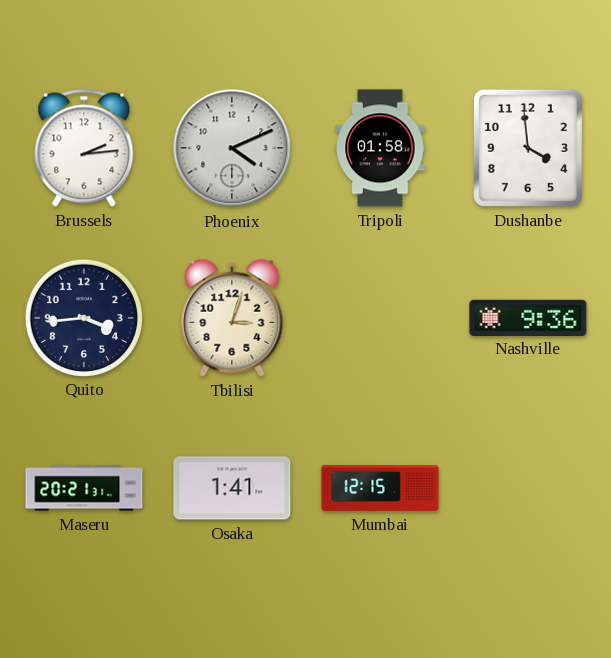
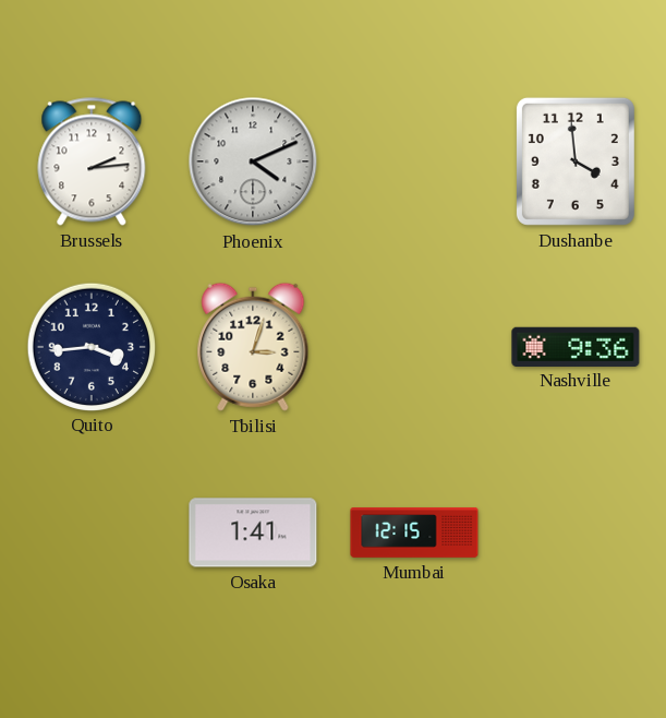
Tripoli: 01:58 -> none (380, 148)
Maseru: 20:21 -> none (84, 488)
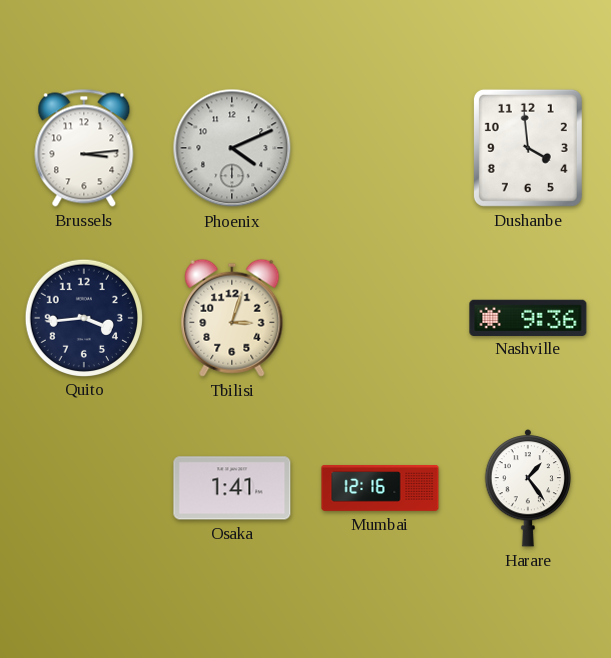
Brussels: 2:14 -> 3:14 (84, 148)
Mumbai: 12:15 -> 12:16 (380, 488)
Harare: none -> 1:24 (528, 489)
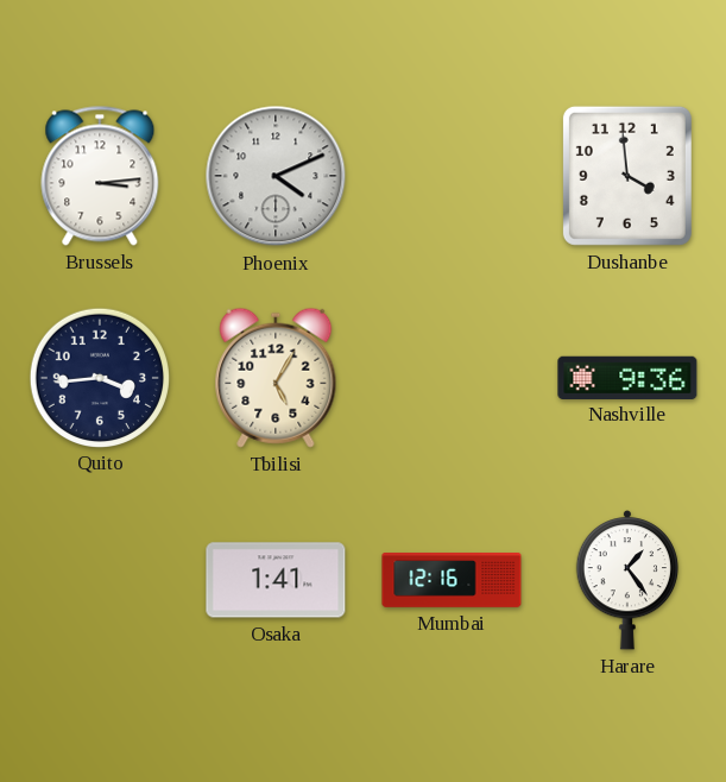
Tbilisi: 3:03 -> 5:05 (276, 378)
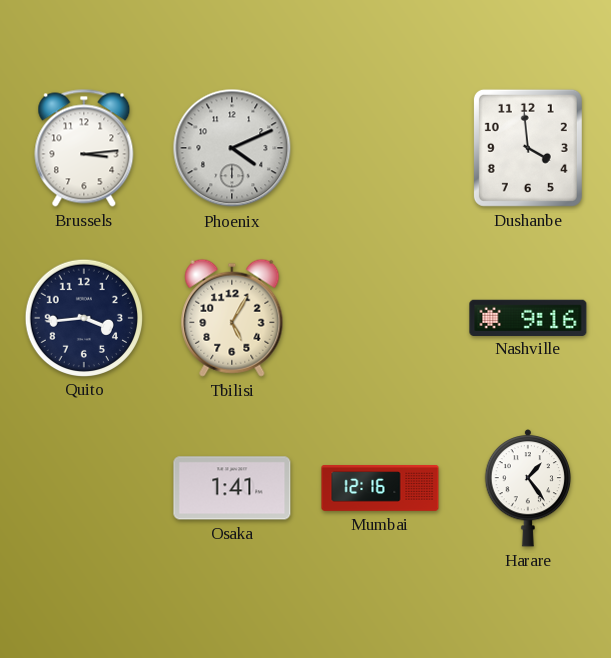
Nashville: 9:36 -> 9:16 (528, 317)
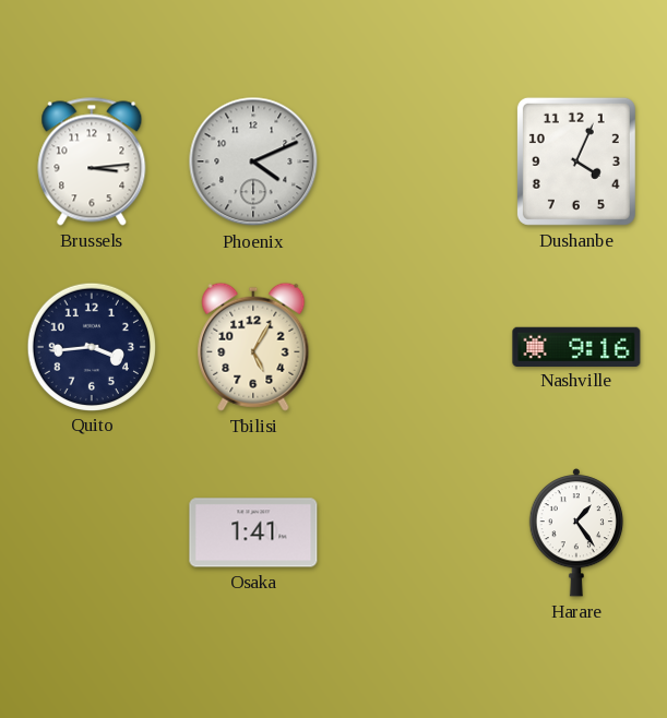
Dushanbe: 3:59 -> 4:04 (576, 161)
Mumbai: 12:16 -> none (380, 488)
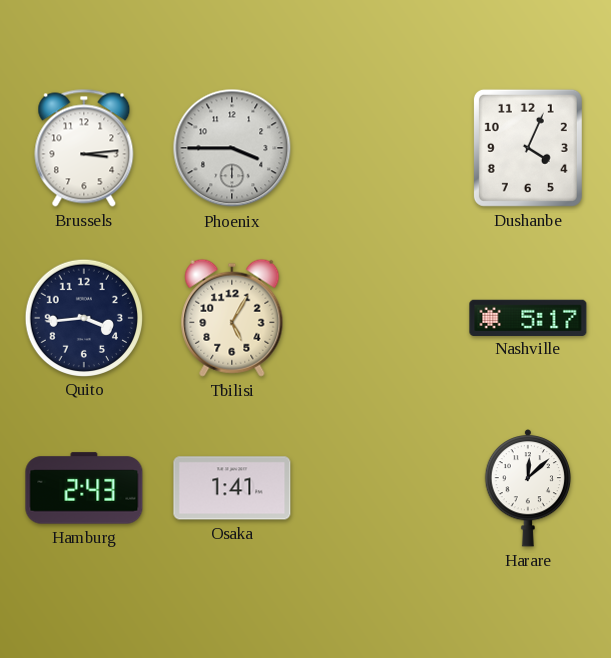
Phoenix: 4:11 -> 3:45 (232, 148)
Nashville: 9:16 -> 5:17 (528, 317)
Hamburg: none -> 2:43 (84, 488)
Harare: 1:24 -> 12:08 (528, 489)
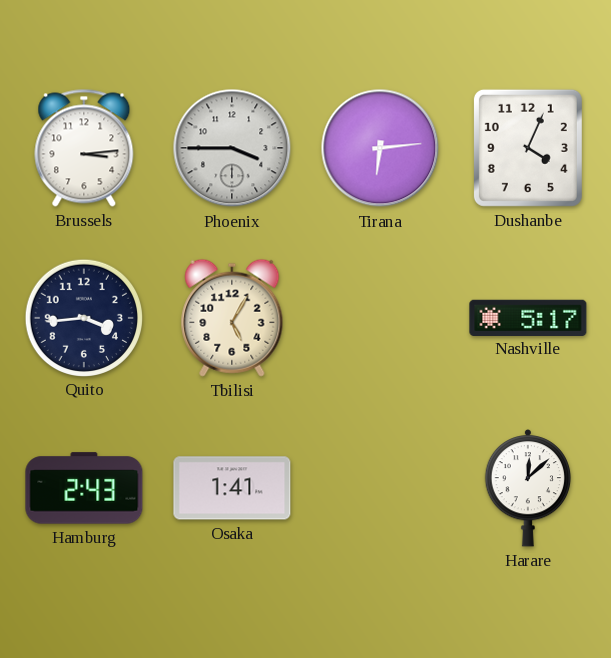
Tirana: none -> 6:14 (380, 148)
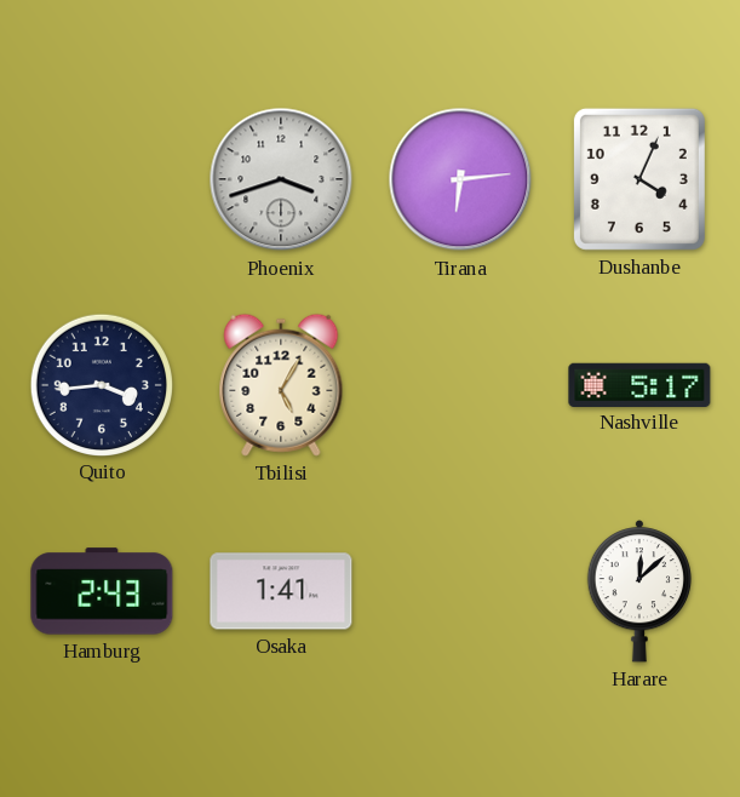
Brussels: 3:14 -> none (84, 148)
Phoenix: 3:45 -> 3:42 (281, 179)
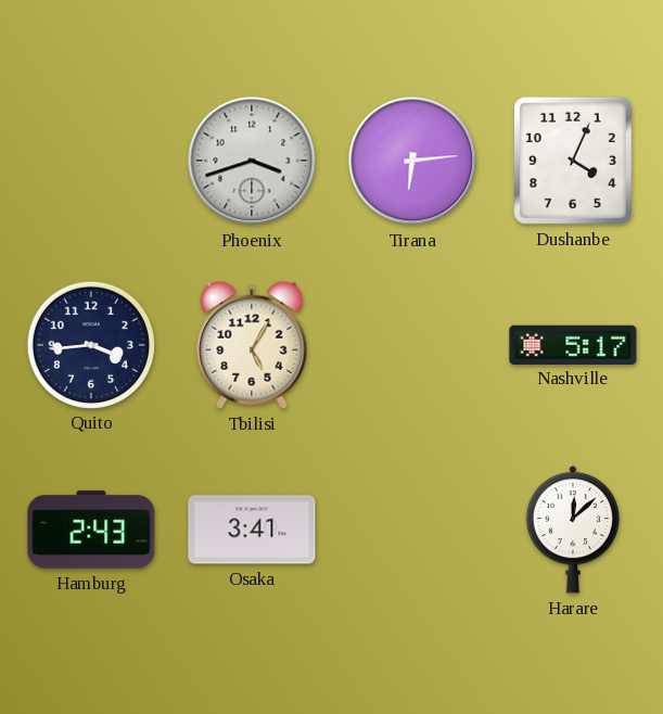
Osaka: 1:41 -> 3:41 (252, 530)
